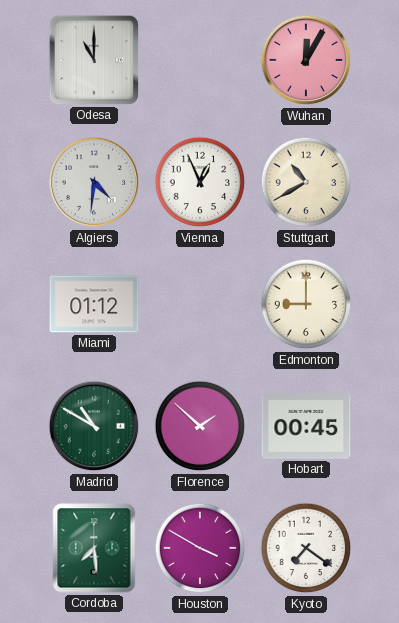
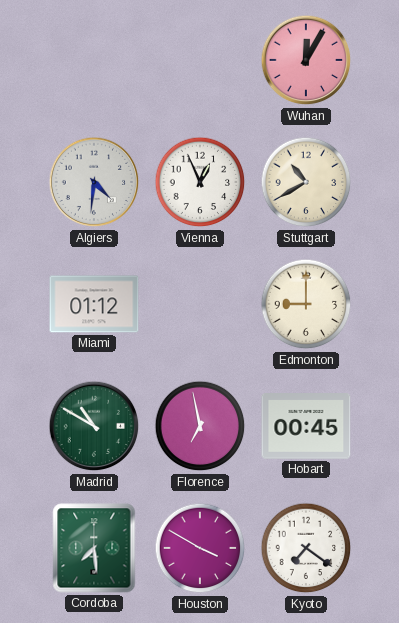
Odesa: 11:00 -> none (94, 60)
Florence: 1:52 -> 6:58 (200, 426)
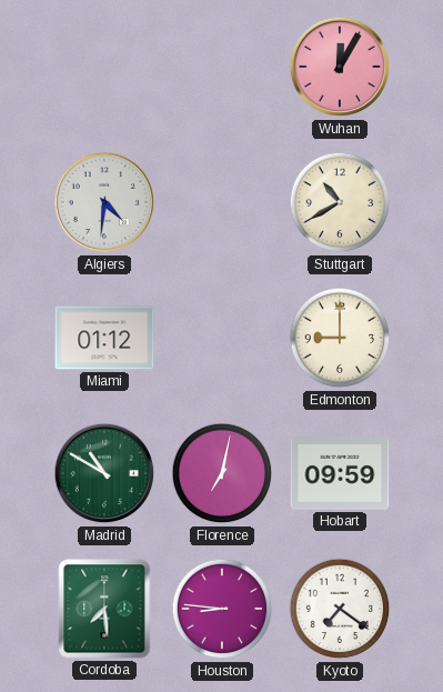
Vienna: 12:56 -> none (200, 182)
Florence: 6:58 -> 7:02 (222, 473)
Hobart: 00:45 -> 09:59 (340, 474)
Houston: 3:50 -> 8:46 (222, 609)
